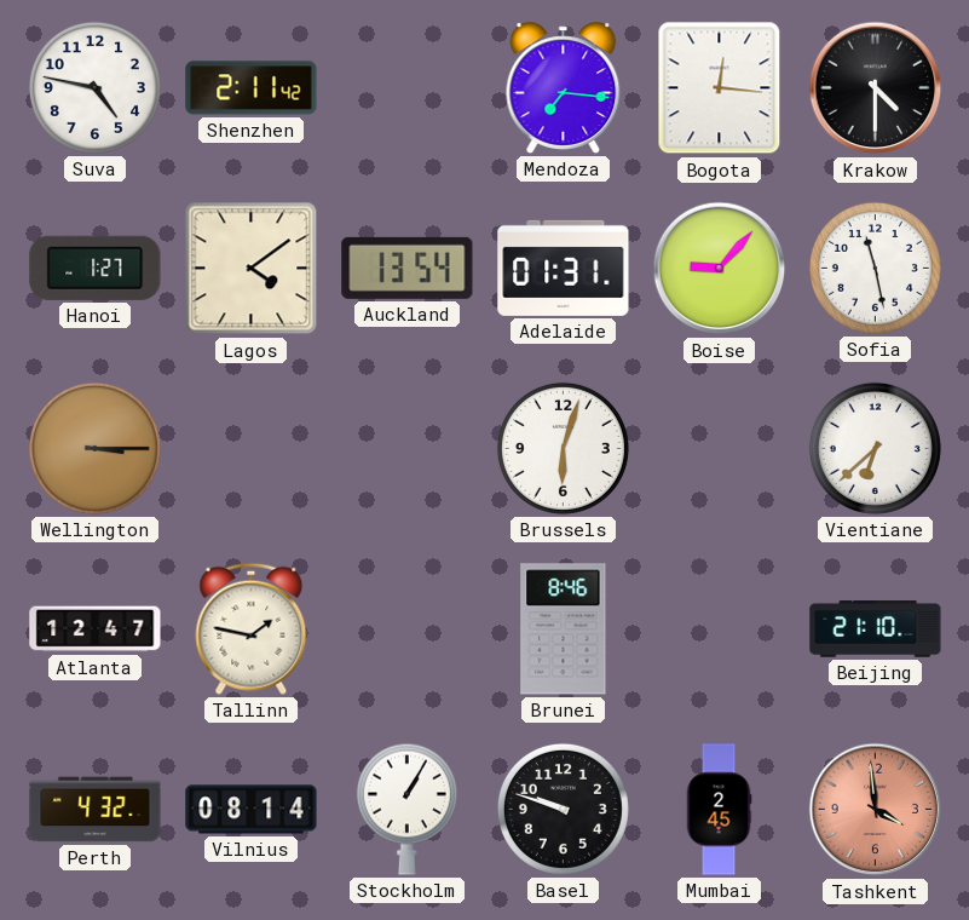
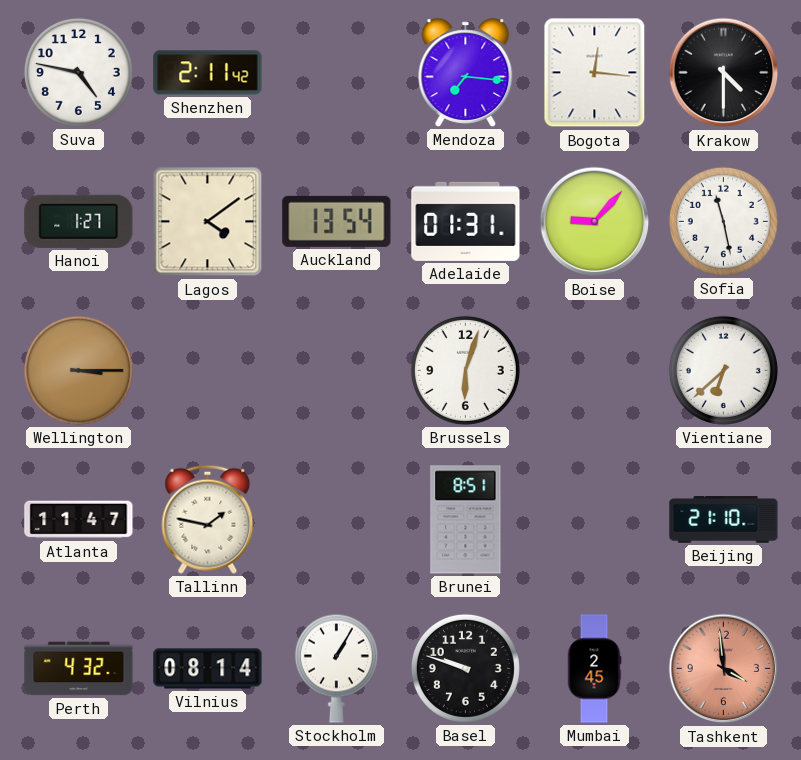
Atlanta: 12:47 -> 11:47 (79, 520)
Brunei: 8:46 -> 8:51 (466, 520)
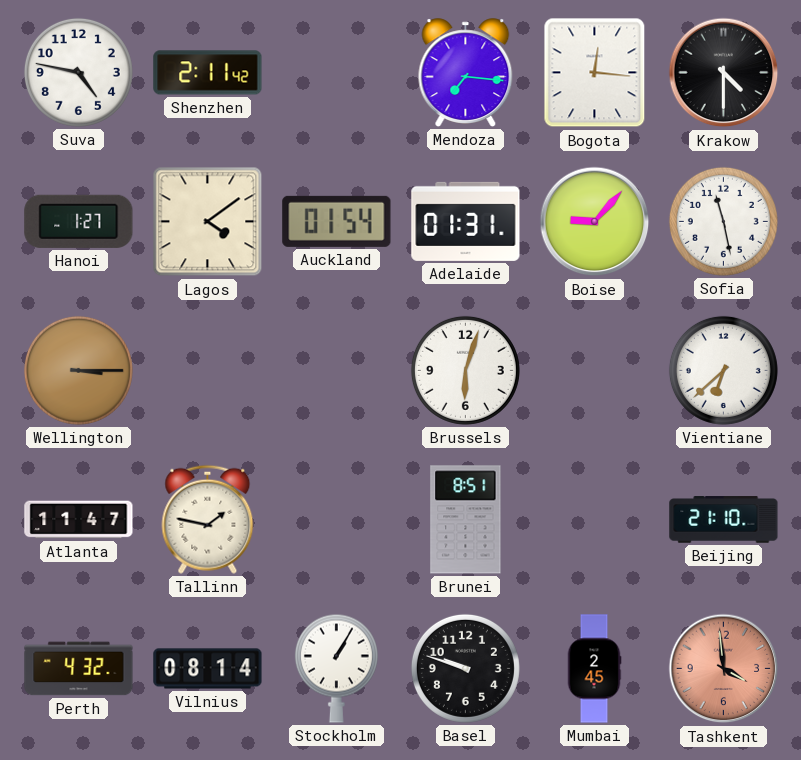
Auckland: 13:54 -> 01:54 (337, 221)
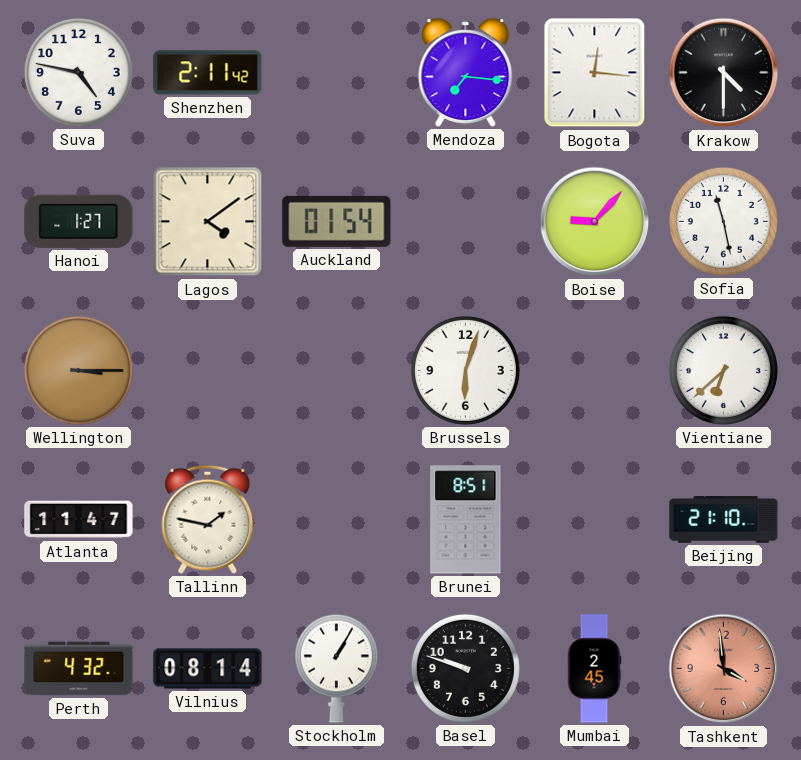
Adelaide: 01:31 -> none (466, 221)
